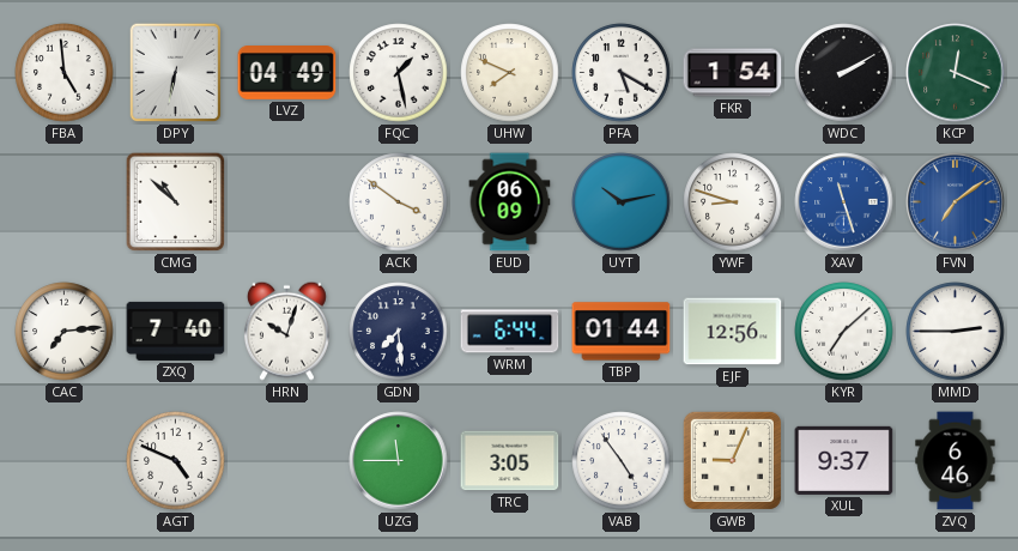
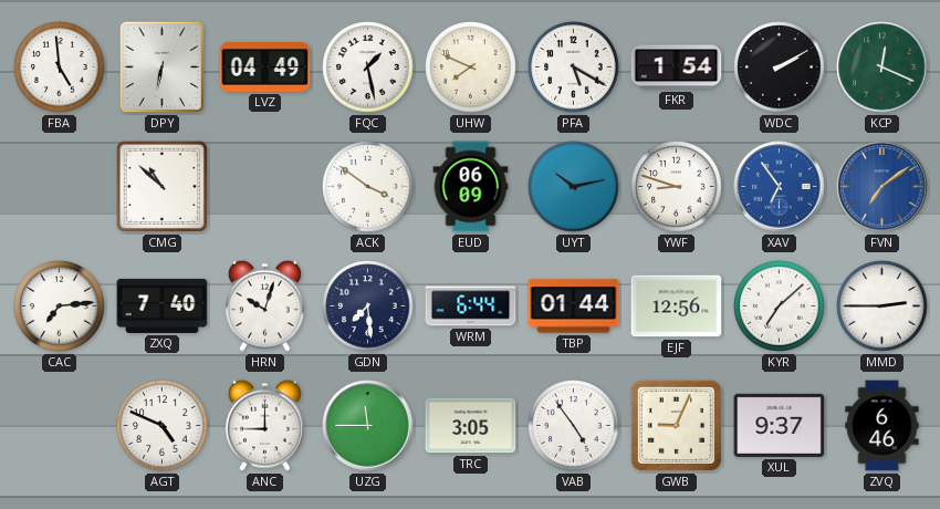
XAV: 11:27 -> 6:54 (780, 187)
ANC: none -> 9:00 (264, 425)
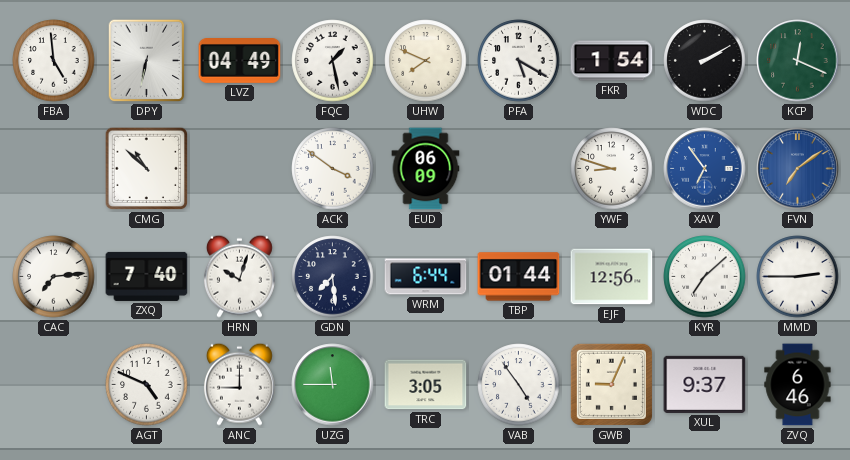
UYT: 10:13 -> none (574, 187)
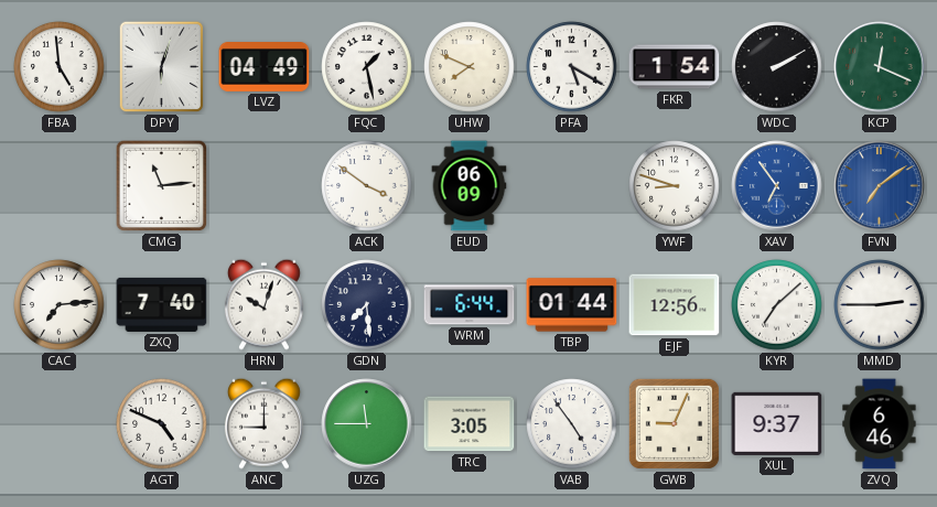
DPY: 6:32 -> 6:03 (162, 67)
CMG: 10:52 -> 11:14 (162, 186)
